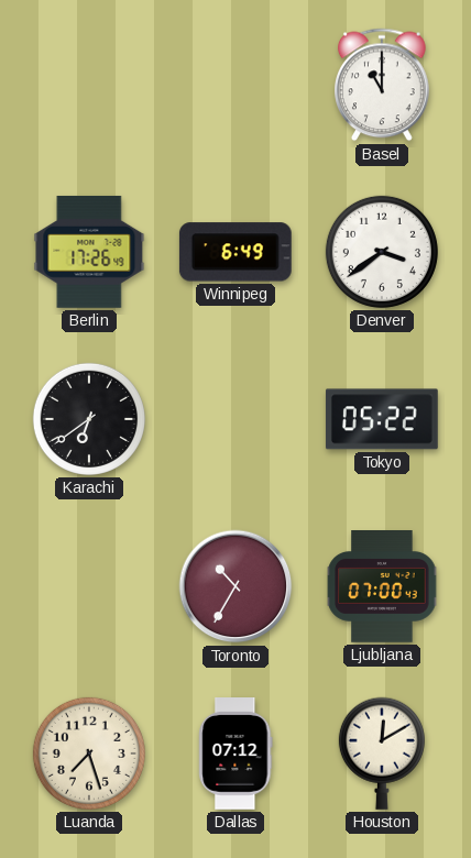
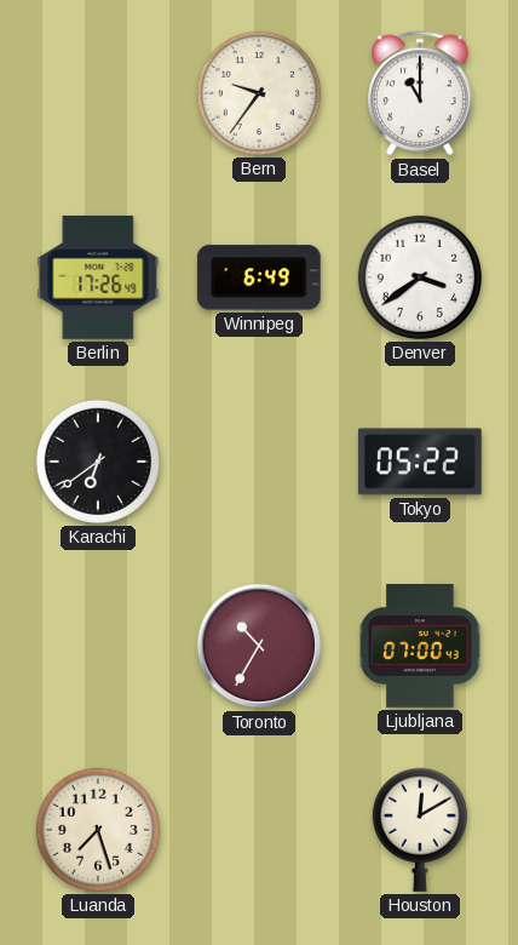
Bern: none -> 9:36 (259, 93)
Dallas: 07:12 -> none (235, 755)
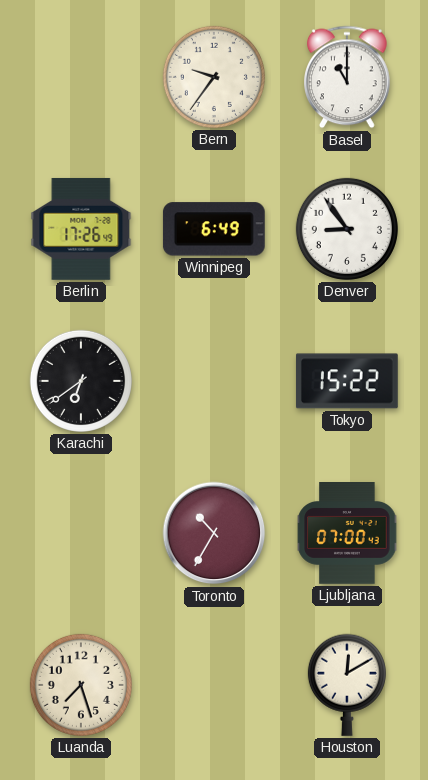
Denver: 3:39 -> 8:54 (347, 229)
Tokyo: 05:22 -> 15:22 (347, 381)
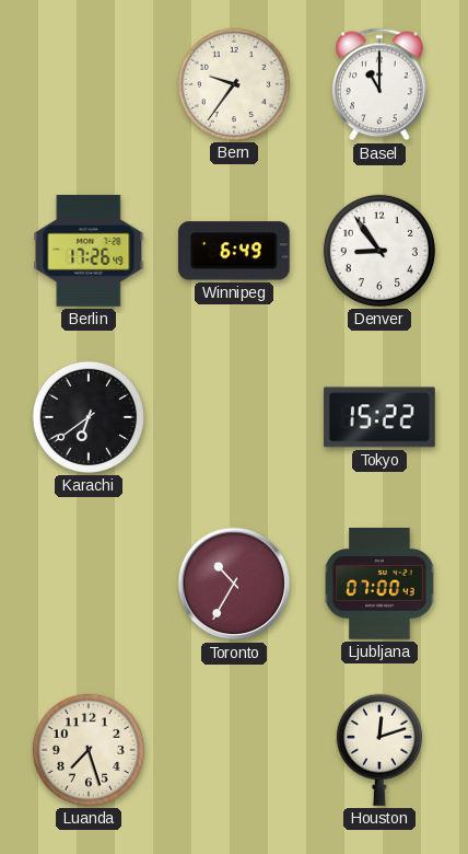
Houston: 12:10 -> 12:12 (379, 750)
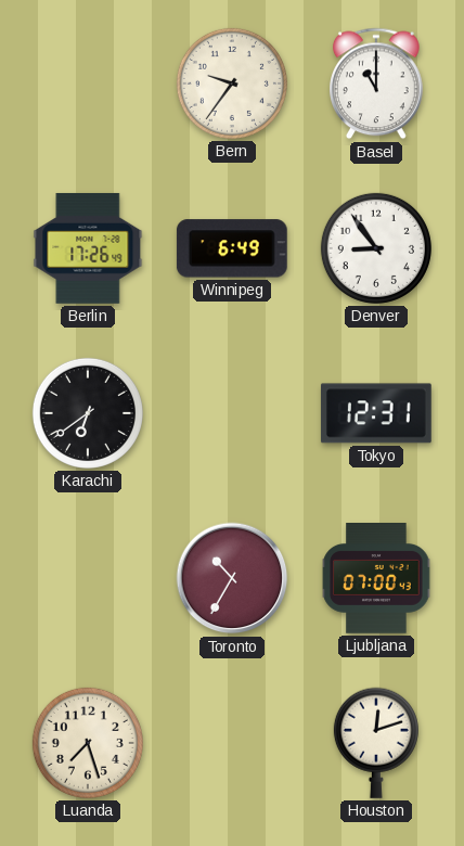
Tokyo: 15:22 -> 12:31 (376, 413)
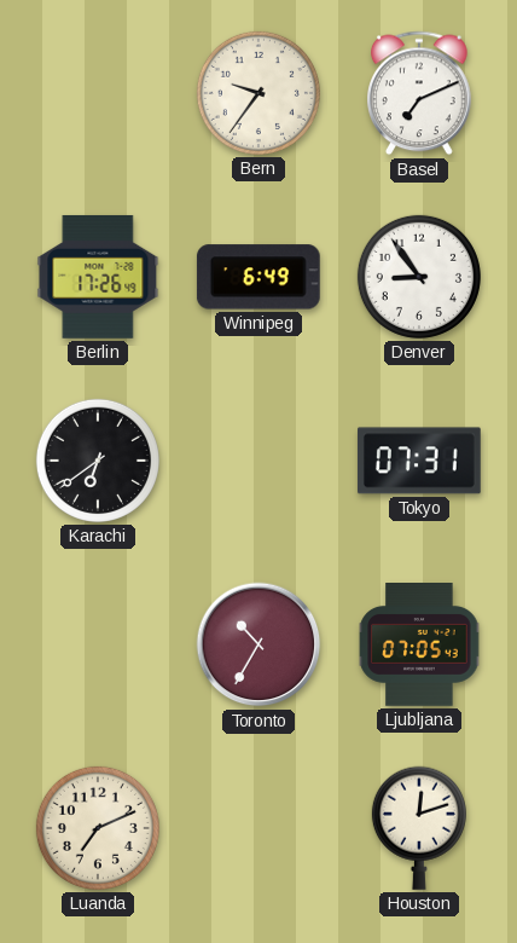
Basel: 11:00 -> 7:11 (420, 93)
Tokyo: 12:31 -> 07:31 (419, 461)
Ljubljana: 07:00 -> 07:05 (419, 646)
Luanda: 7:27 -> 7:11 (98, 828)
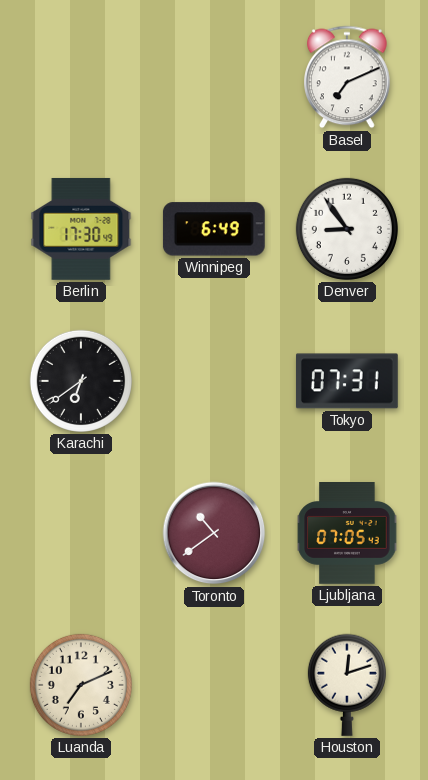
Bern: 9:36 -> none (258, 93)
Berlin: 17:26 -> 17:30 (81, 229)
Toronto: 10:35 -> 10:39 (214, 533)
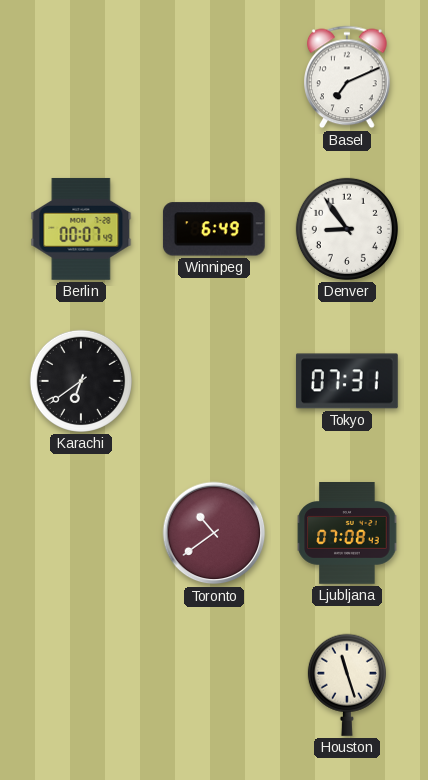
Berlin: 17:30 -> 00:07 (81, 229)
Ljubljana: 07:05 -> 07:08 (347, 534)
Luanda: 7:11 -> none (81, 685)
Houston: 12:12 -> 11:27 (347, 685)
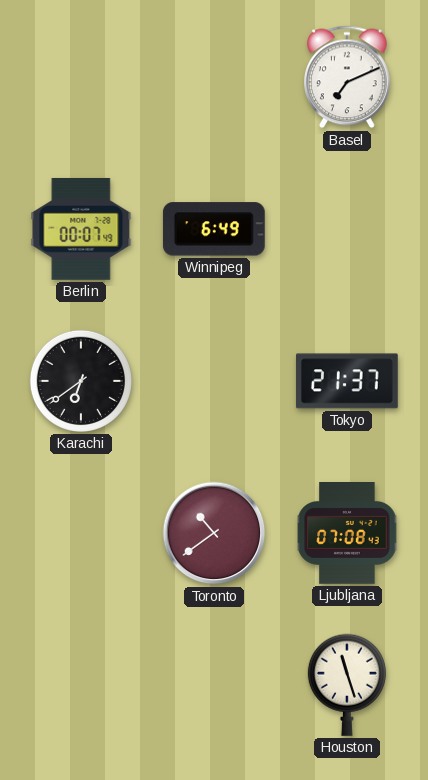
Denver: 8:54 -> none (347, 229)
Tokyo: 07:31 -> 21:37 (347, 381)
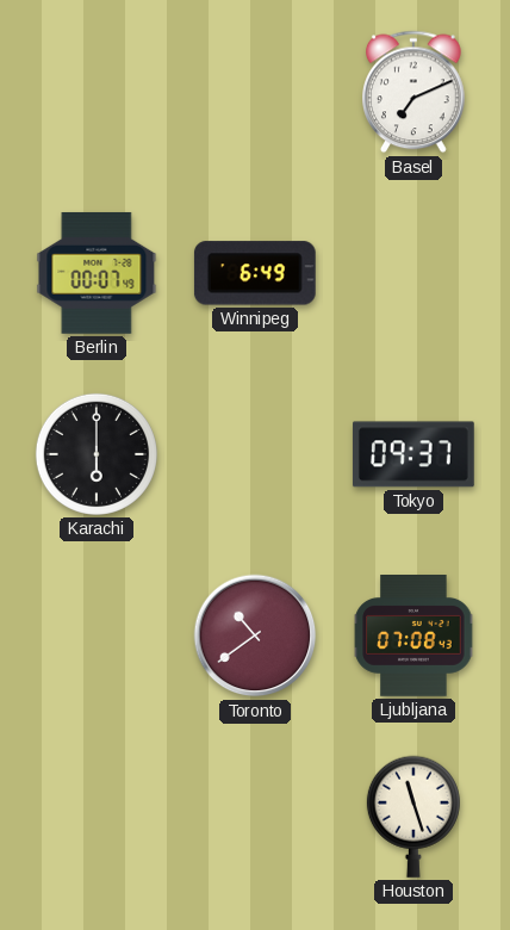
Karachi: 6:39 -> 6:00 (97, 454)
Tokyo: 21:37 -> 09:37 (413, 454)
